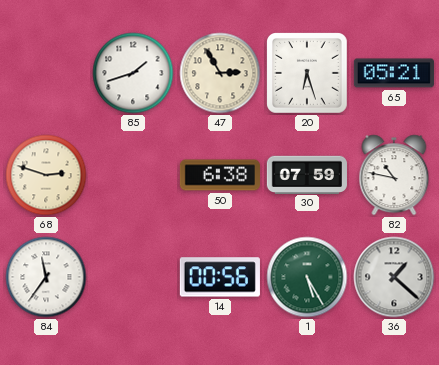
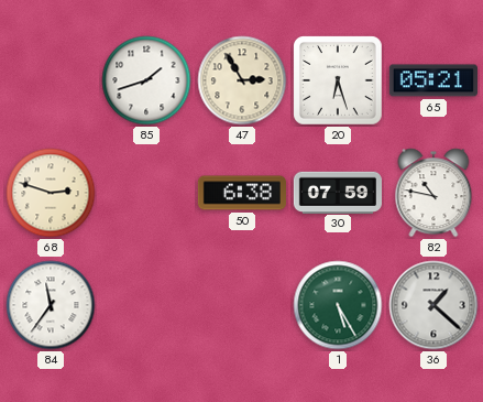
14: 00:56 -> none (220, 277)
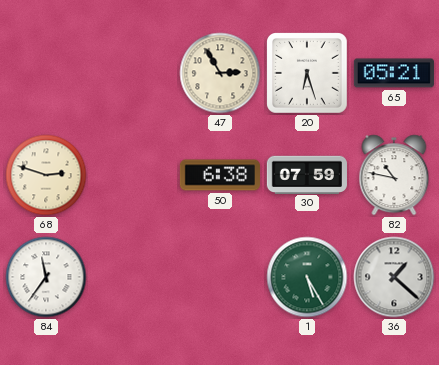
85: 1:42 -> none (146, 80)
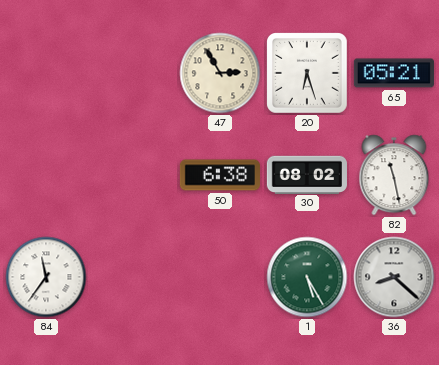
68: 2:48 -> none (46, 175)
30: 07:59 -> 08:02 (307, 174)
82: 10:47 -> 11:28 (394, 175)
36: 1:22 -> 8:22 (394, 277)
